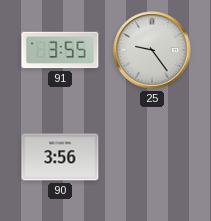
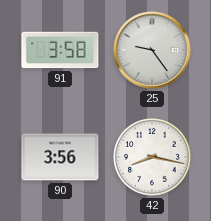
91: 3:55 -> 3:58 (60, 50)
42: none -> 8:17 (153, 158)
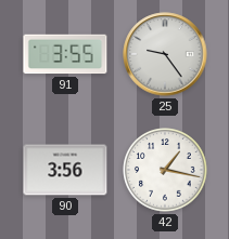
91: 3:58 -> 3:55 (65, 54)
42: 8:17 -> 1:17 (166, 171)
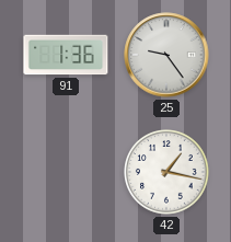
91: 3:55 -> 1:36 (66, 55)
90: 3:56 -> none (65, 170)
